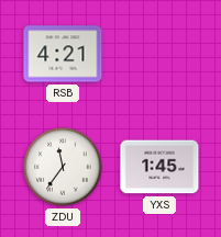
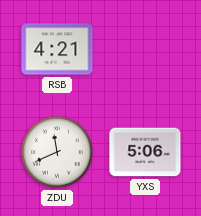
ZDU: 11:36 -> 11:41 (57, 152)
YXS: 1:45 -> 5:06 (145, 152)
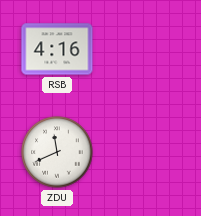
RSB: 4:21 -> 4:16 (57, 49)
YXS: 5:06 -> none (145, 152)
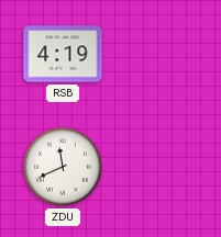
RSB: 4:16 -> 4:19 (63, 54)
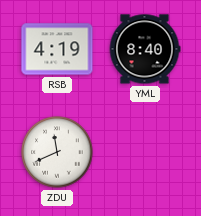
YML: none -> 8:40 (145, 49)
